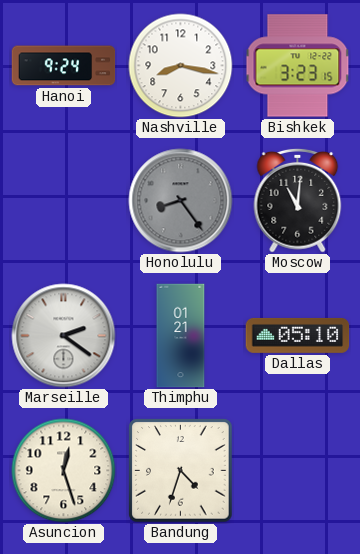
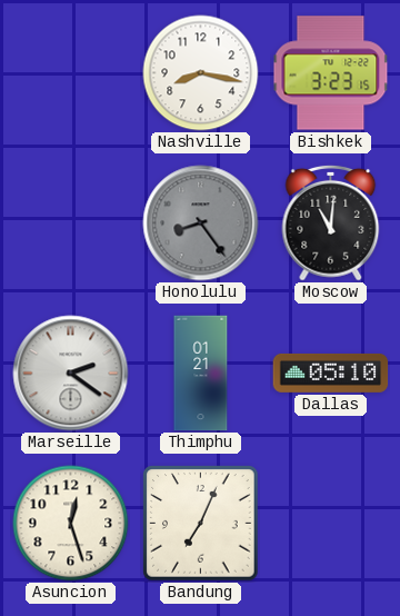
Hanoi: 9:24 -> none (64, 66)
Bandung: 4:33 -> 7:04 (201, 524)
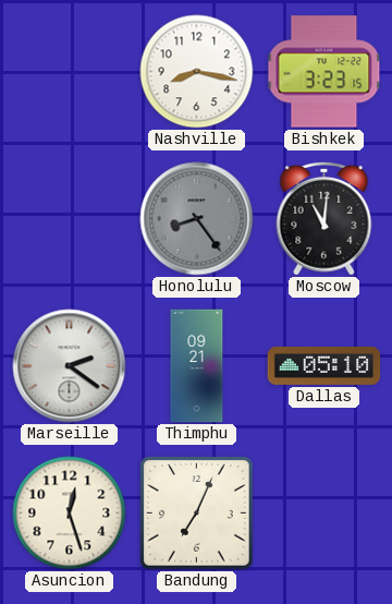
Thimphu: 01:21 -> 09:21 (197, 366)
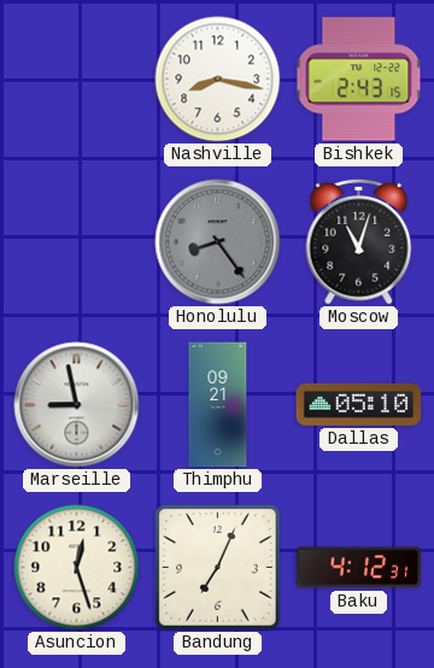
Bishkek: 3:23 -> 2:43 (359, 80)
Moscow: 11:01 -> 11:03 (359, 241)
Marseille: 2:21 -> 8:58 (77, 405)
Baku: none -> 4:12 (359, 568)
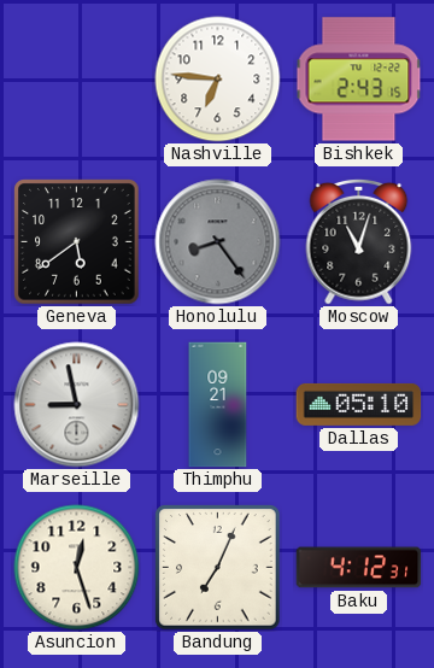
Nashville: 8:17 -> 6:46 (218, 80)
Geneva: none -> 5:39 (77, 242)
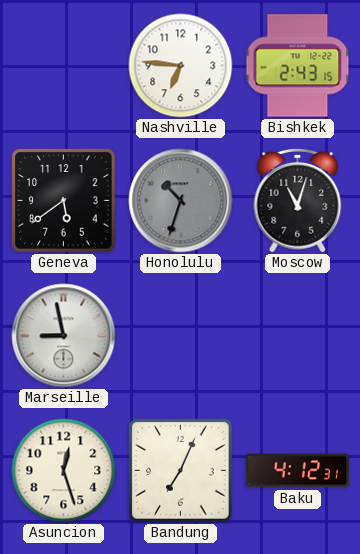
Honolulu: 8:24 -> 10:33 (181, 201)
Thimphu: 09:21 -> none (218, 405)
Dallas: 05:10 -> none (359, 404)
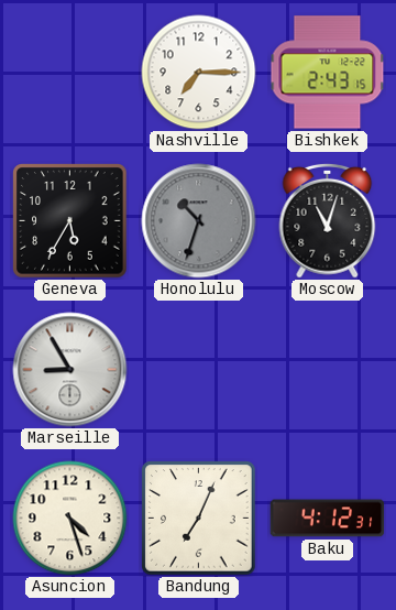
Nashville: 6:46 -> 7:15 (199, 73)
Geneva: 5:39 -> 5:35 (70, 221)
Marseille: 8:58 -> 8:55 (70, 370)
Asuncion: 12:27 -> 4:27 (70, 519)
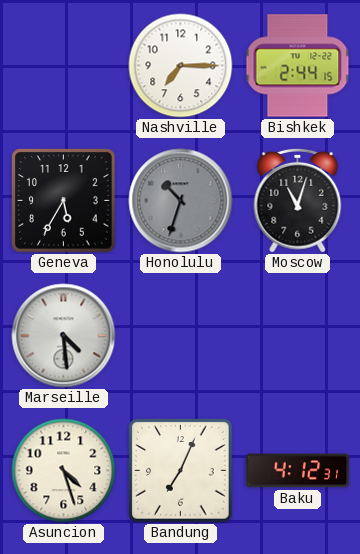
Bishkek: 2:43 -> 2:44 (298, 66)
Marseille: 8:55 -> 4:29 (64, 336)
